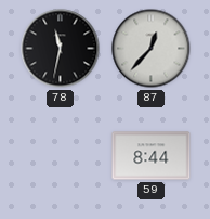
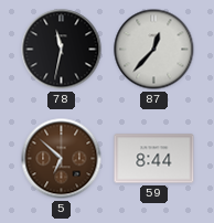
5: none -> 6:52 (62, 159)
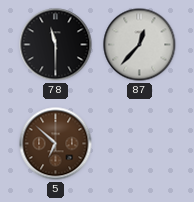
78: 11:32 -> 11:30 (56, 45)
59: 8:44 -> none (154, 159)
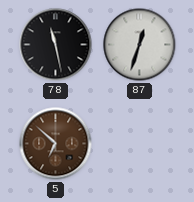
78: 11:30 -> 11:28 (56, 45)
87: 12:37 -> 12:33 (140, 45)
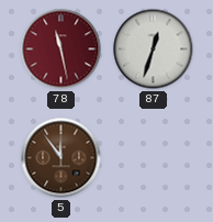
78 dial: black -> burgundy (61, 49)
5: 6:52 -> 11:54 (61, 158)
